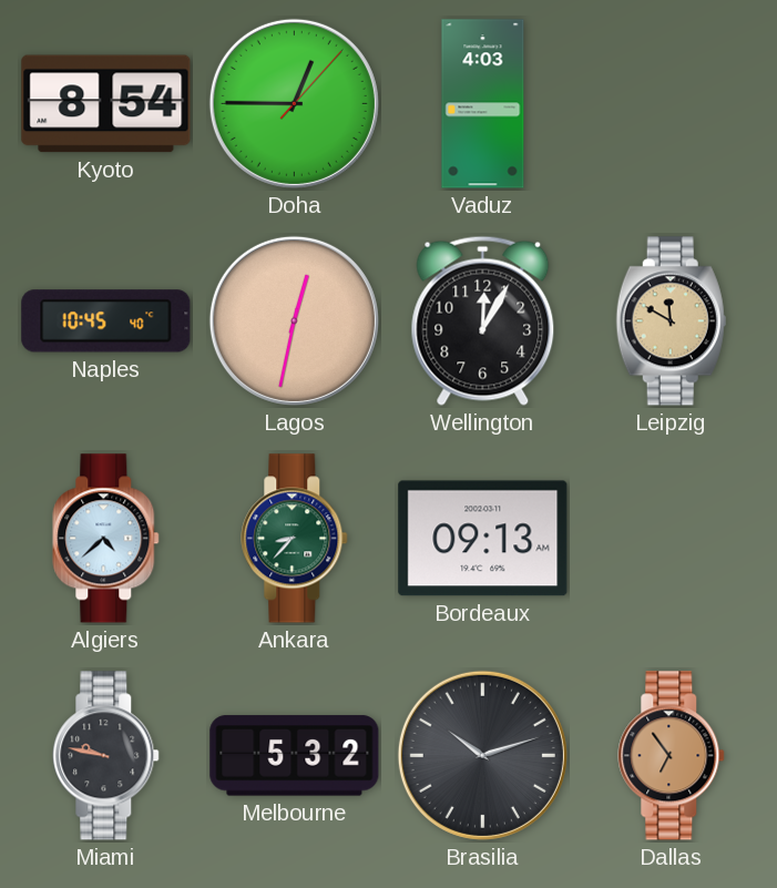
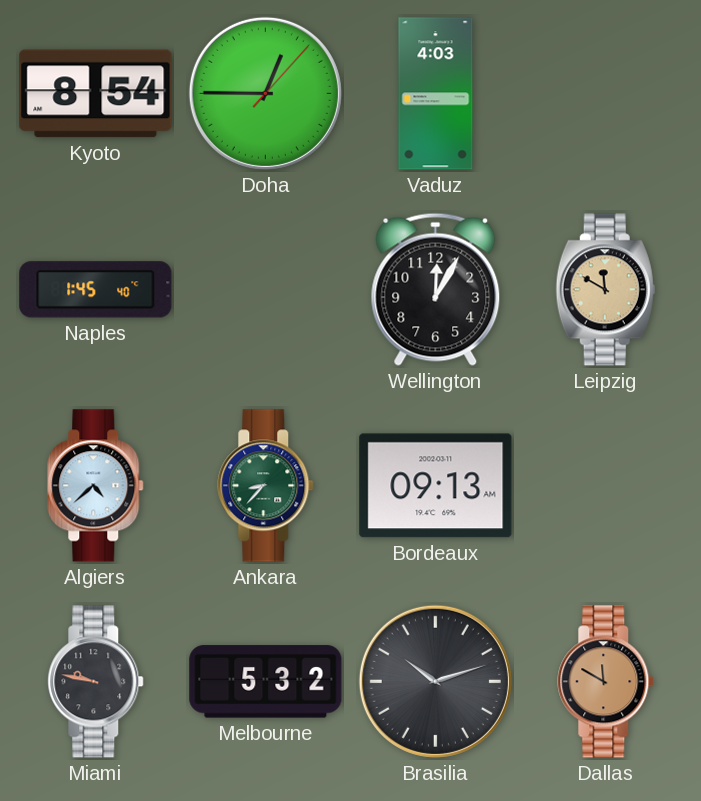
Naples: 10:45 -> 1:45 (96, 290)
Lagos: 12:32 -> none (294, 320)
Dallas: 6:54 -> 11:50 (606, 682)
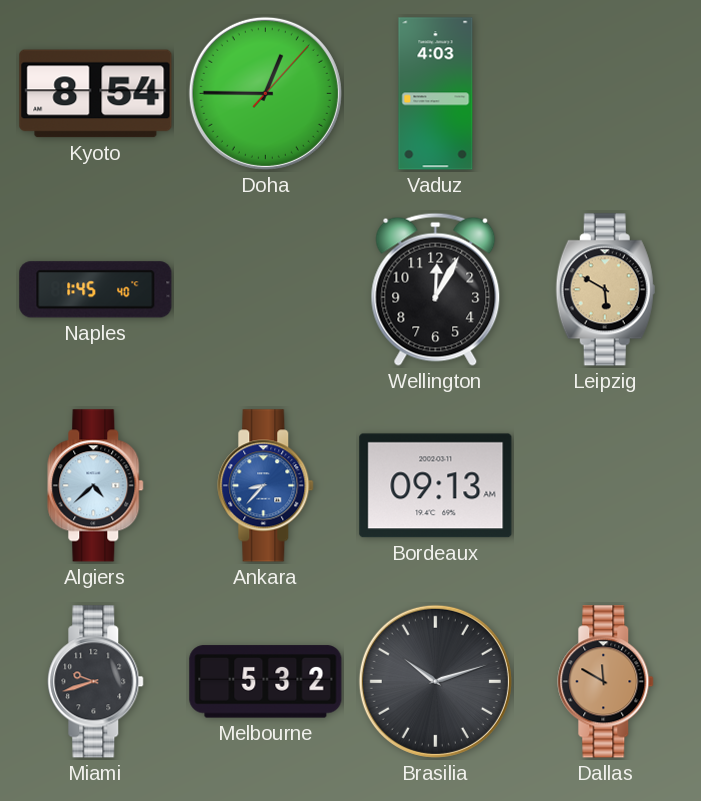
Leipzig: 11:50 -> 5:50 (605, 290)
Ankara dial: green -> blue (266, 486)
Miami: 9:47 -> 9:42 (96, 682)
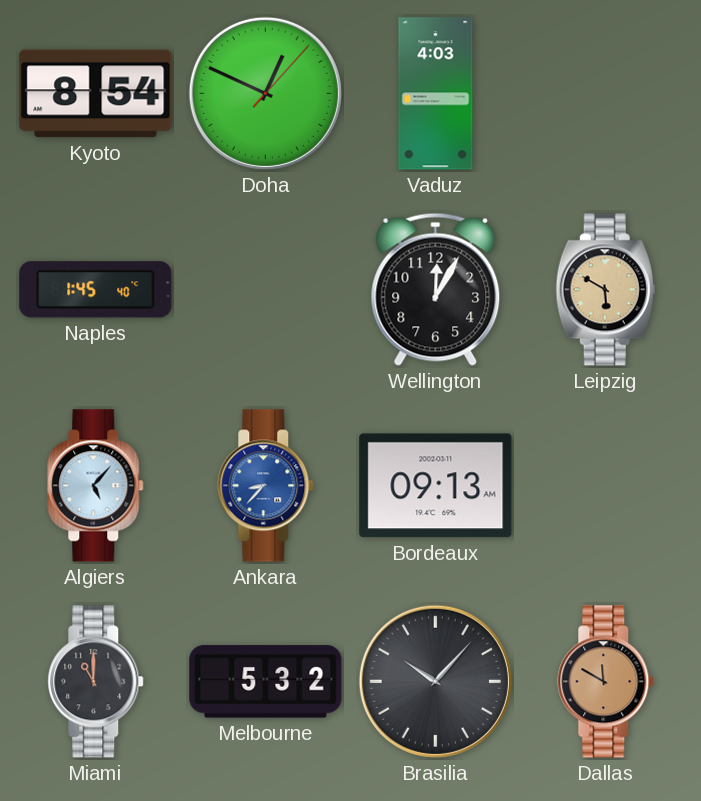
Doha: 12:45 -> 12:49 (265, 93)
Algiers: 4:38 -> 5:07 (96, 486)
Miami: 9:42 -> 11:00 (96, 682)
Brasilia: 10:12 -> 10:07 (435, 681)
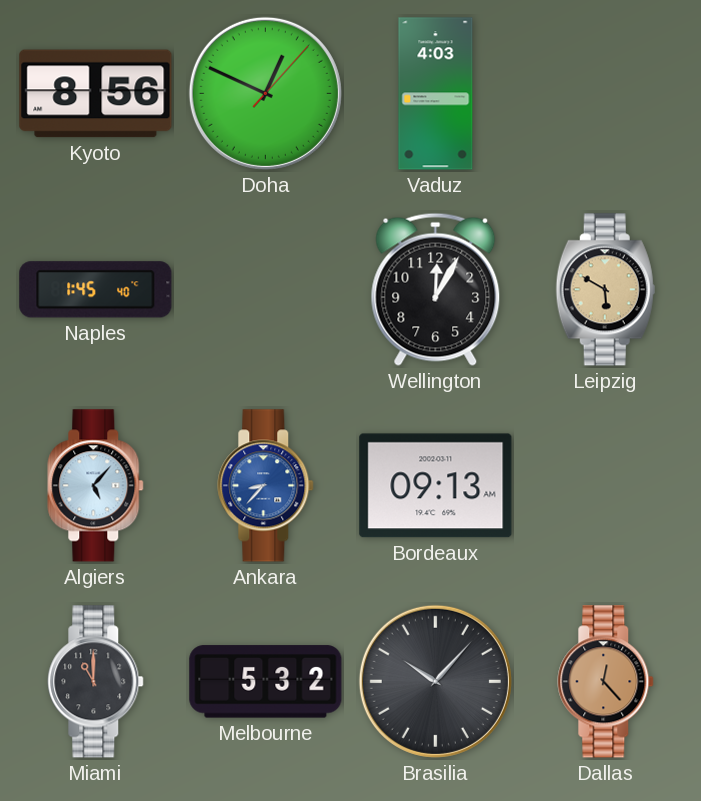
Kyoto: 8:54 -> 8:56 (96, 94)
Dallas: 11:50 -> 12:23 (606, 682)
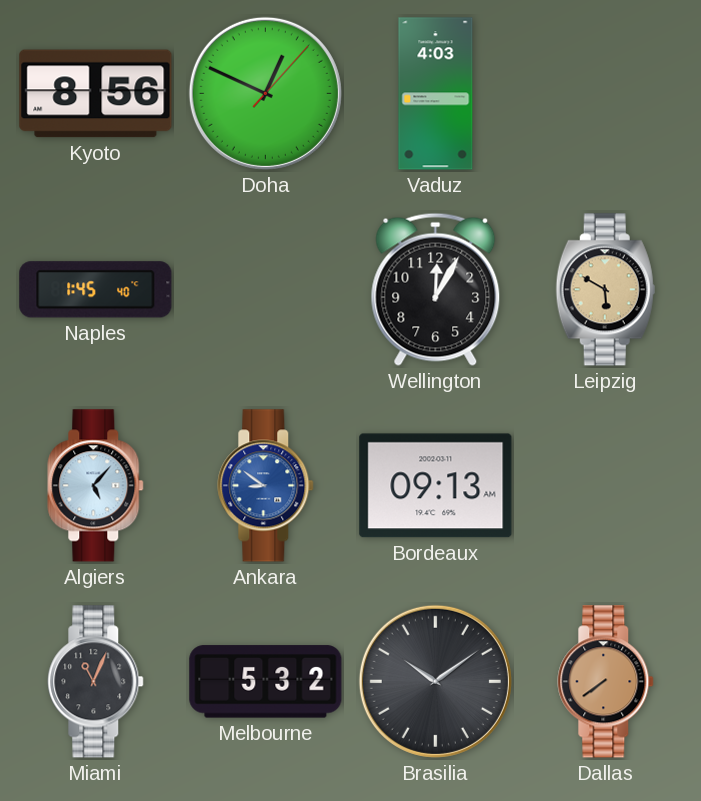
Ankara: 8:37 -> 8:51 (266, 486)
Miami: 11:00 -> 11:04 (96, 682)
Brasilia: 10:07 -> 10:09 (435, 681)
Dallas: 12:23 -> 7:39 (606, 682)
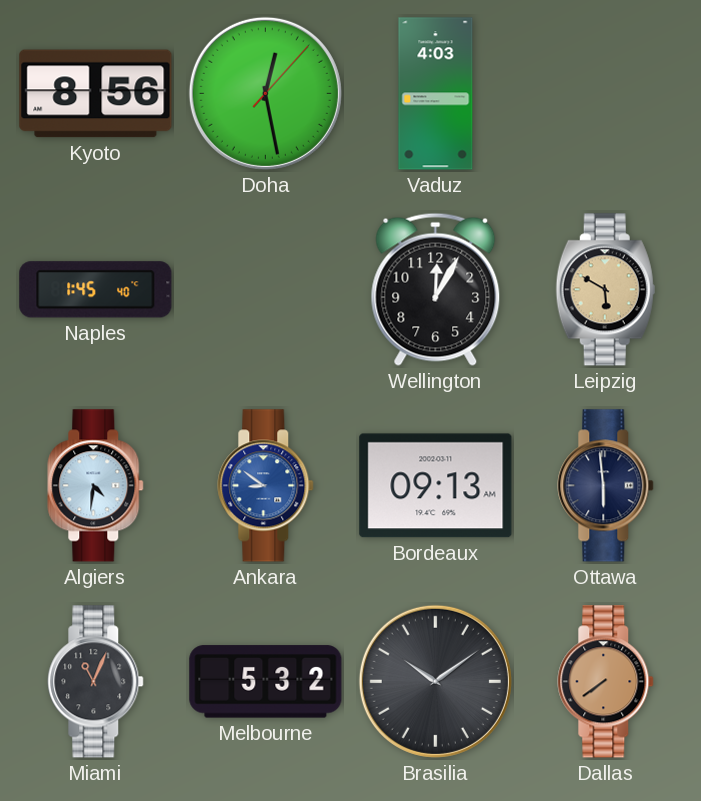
Doha: 12:49 -> 12:28 (265, 93)
Algiers: 5:07 -> 4:31 (96, 486)
Ottawa: none -> 5:59 (606, 486)
